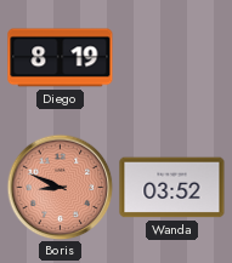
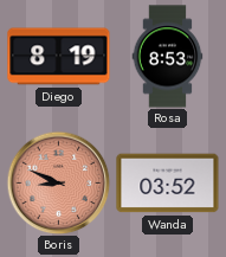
Rosa: none -> 8:53 (168, 57)
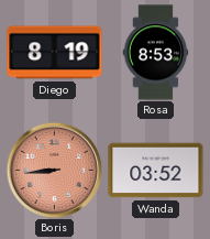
Boris: 8:49 -> 8:44 (54, 170)
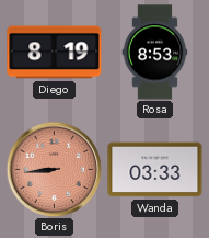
Wanda: 03:52 -> 03:33 (155, 170)
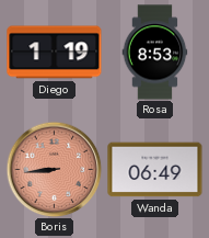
Diego: 8:19 -> 1:19 (55, 53)
Wanda: 03:33 -> 06:49 (155, 170)
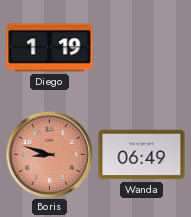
Rosa: 8:53 -> none (155, 53)
Boris: 8:44 -> 8:48 (49, 154)
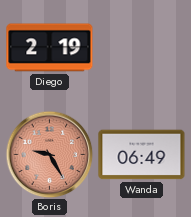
Diego: 1:19 -> 2:19 (50, 48)
Boris: 8:48 -> 9:25 (49, 154)
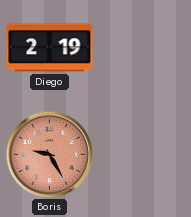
Wanda: 06:49 -> none (142, 155)
